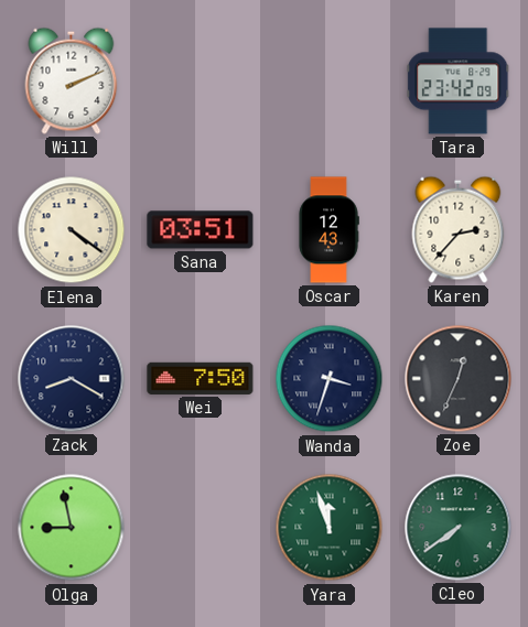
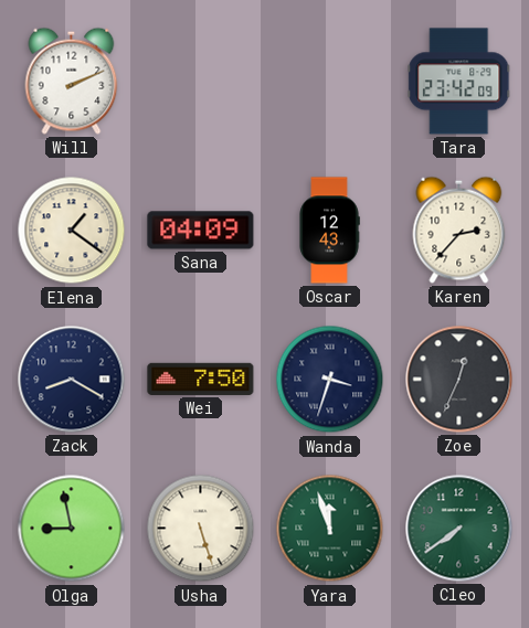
Elena: 4:21 -> 1:21 (72, 231)
Sana: 03:51 -> 04:09 (201, 231)
Usha: none -> 5:27 (201, 529)
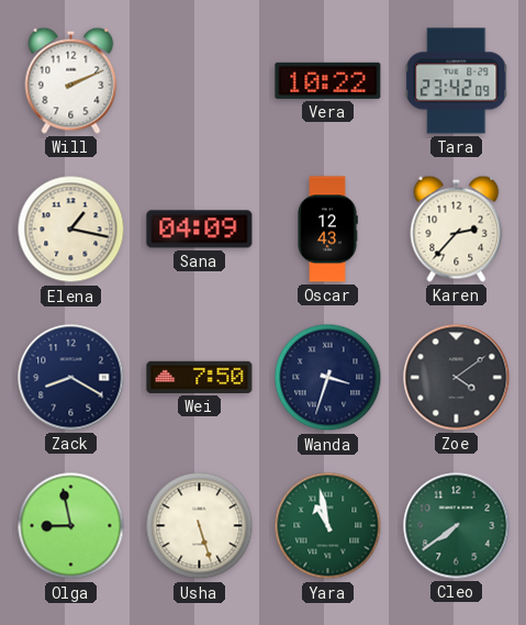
Vera: none -> 10:22 (328, 80)
Elena: 1:21 -> 1:17 (71, 230)
Zoe: 12:34 -> 4:09 (457, 378)
Yara: 11:57 -> 10:58 (328, 526)
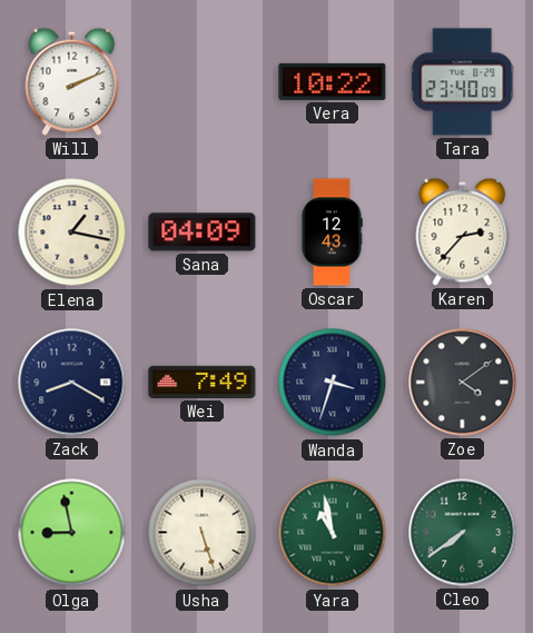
Tara: 23:42 -> 23:40 (463, 82)
Wei: 7:50 -> 7:49 (203, 382)
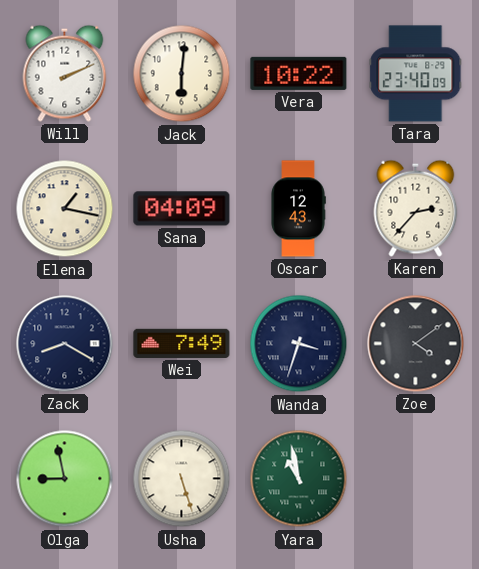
Jack: none -> 6:01 (182, 74)
Cleo: 7:39 -> none (463, 533)
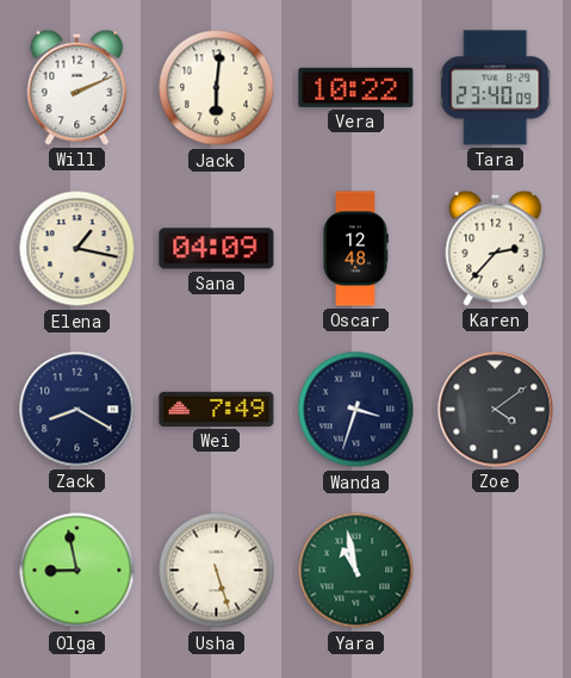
Oscar: 12:43 -> 12:48 (355, 249)
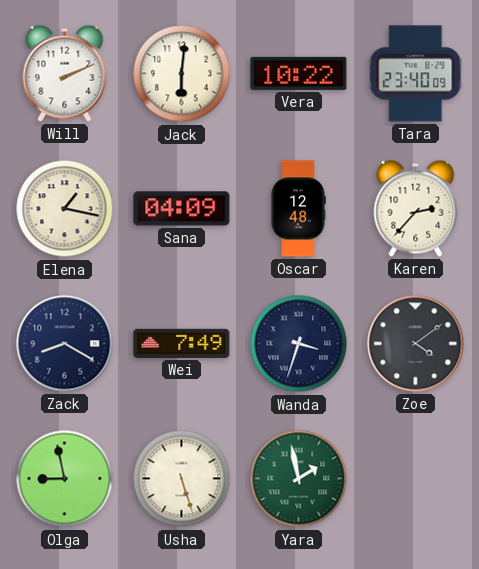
Yara: 10:58 -> 1:58 (299, 479)
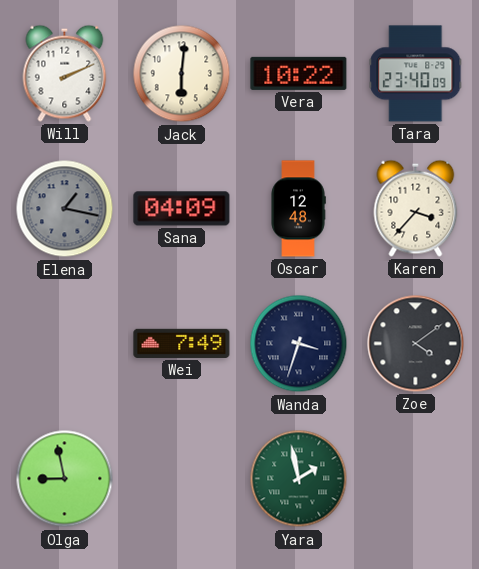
Elena dial: cream -> grey (65, 209)
Karen: 2:37 -> 3:37 (416, 208)
Zack: 8:20 -> none (65, 344)
Usha: 5:27 -> none (182, 479)
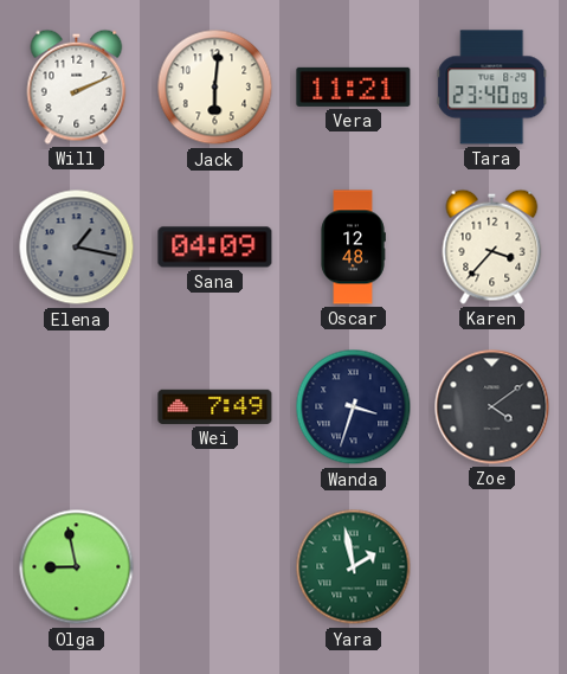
Vera: 10:22 -> 11:21 (354, 86)
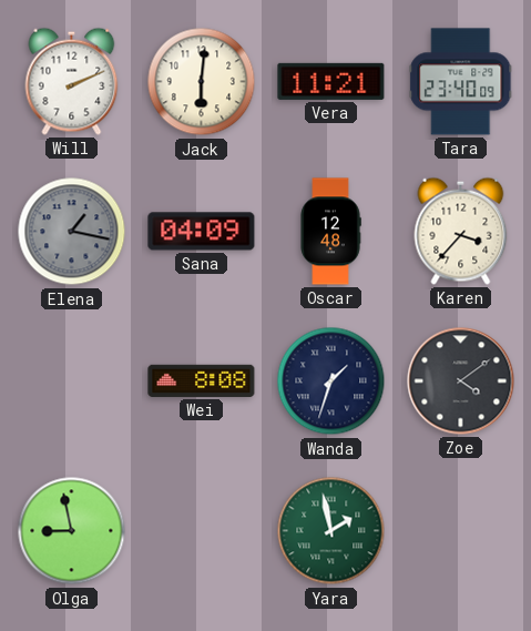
Wei: 7:49 -> 8:08 (202, 380)
Wanda: 3:33 -> 1:33 (331, 381)
